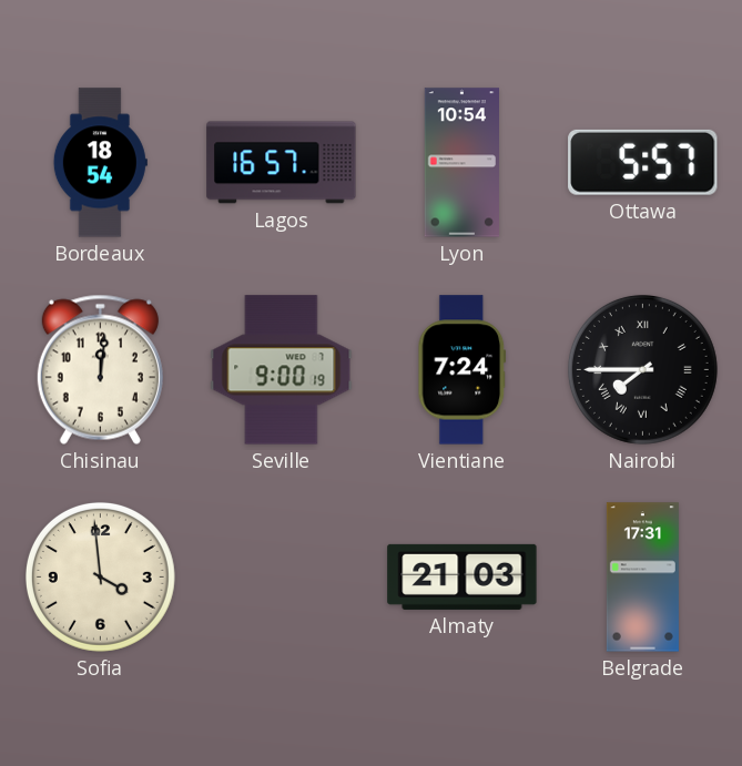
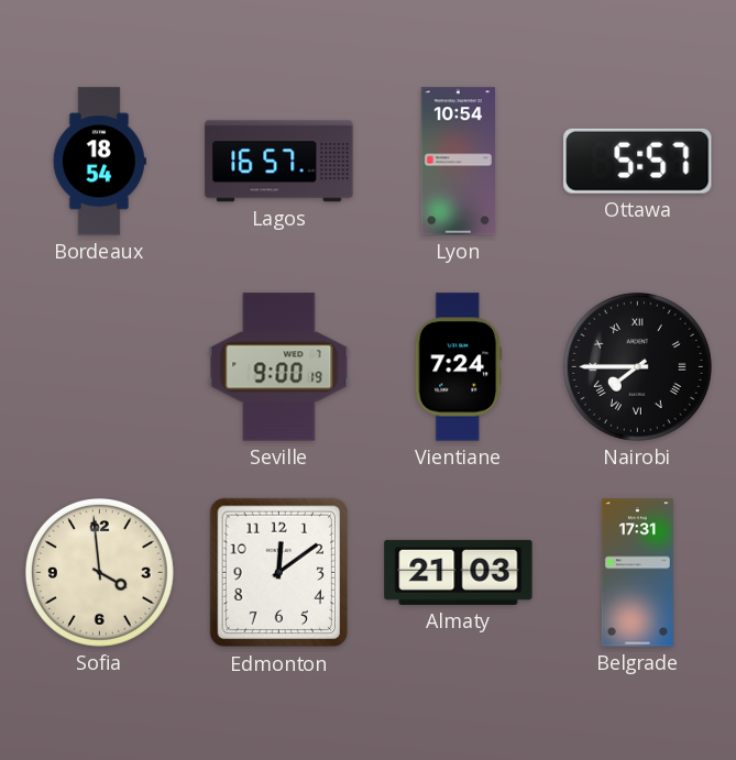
Chisinau: 12:01 -> none (100, 369)
Edmonton: none -> 12:09 (278, 573)
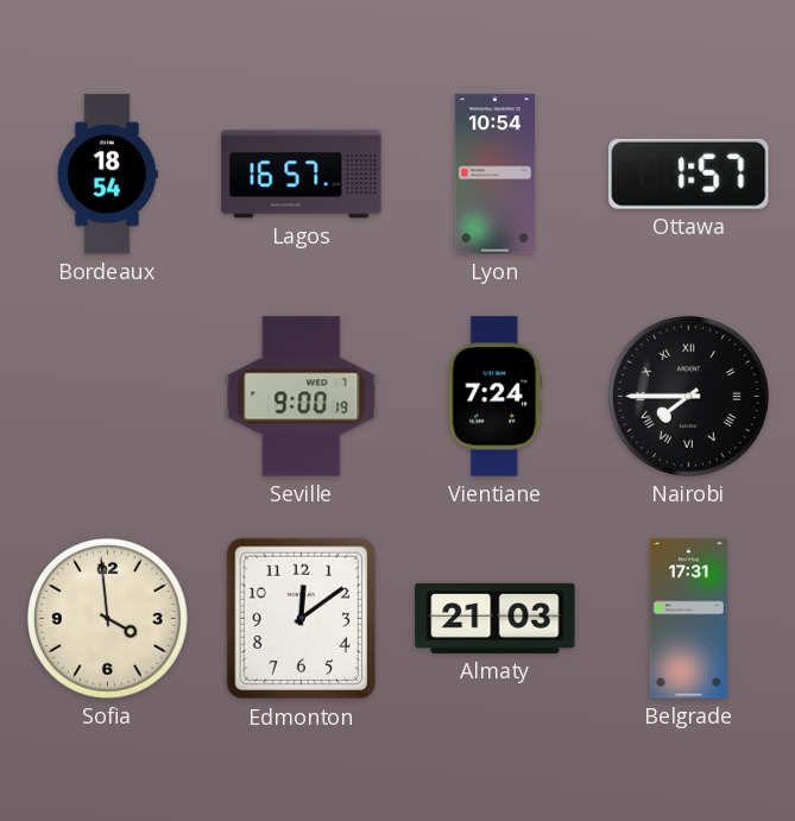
Ottawa: 5:57 -> 1:57 (689, 173)
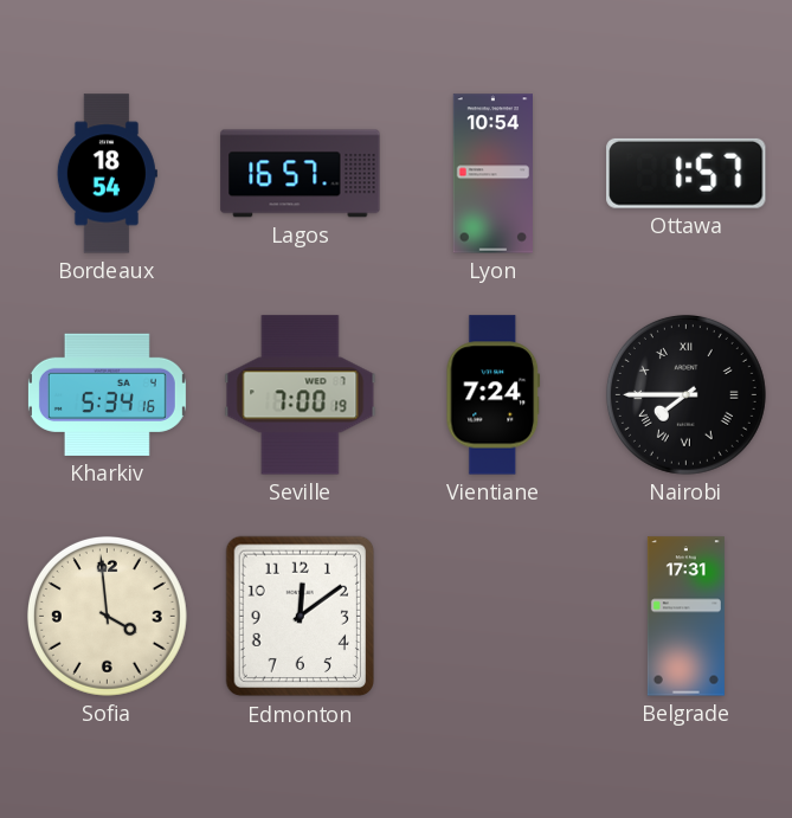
Kharkiv: none -> 5:34 (107, 394)
Seville: 9:00 -> 7:00 (301, 395)
Almaty: 21:03 -> none (496, 618)
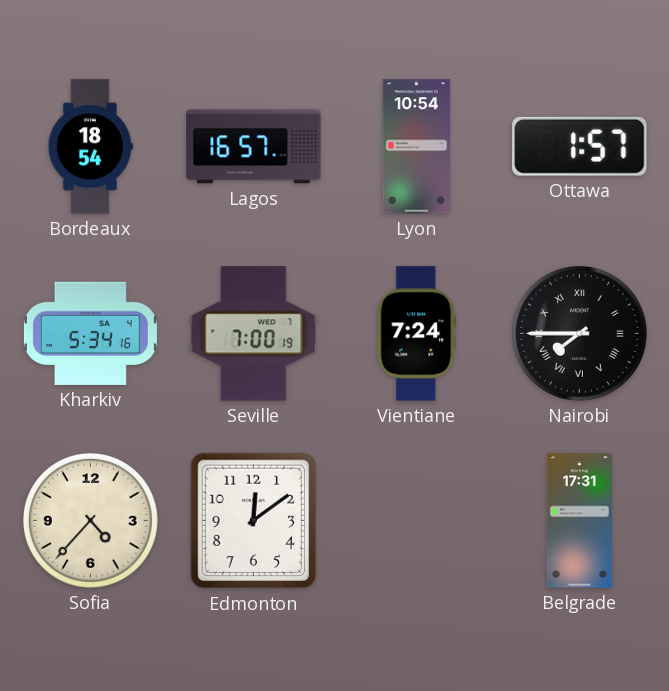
Sofia: 3:59 -> 4:37 (90, 520)
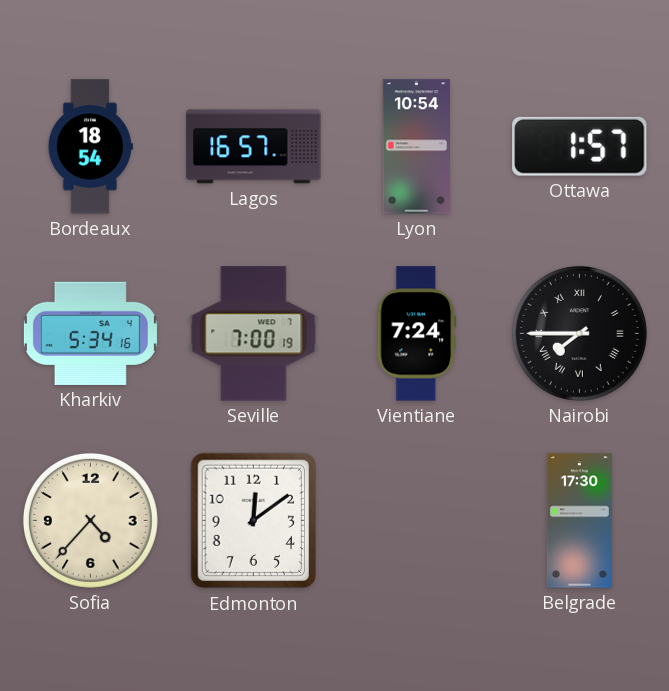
Belgrade: 17:31 -> 17:30 (579, 521)
